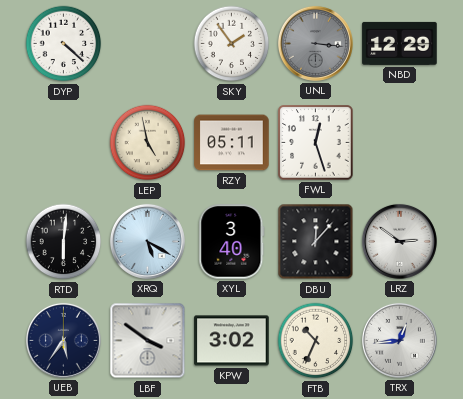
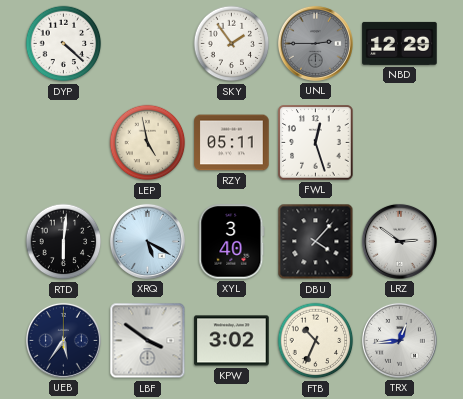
UNL: 3:16 -> 2:45 (315, 43)
DBU: 12:07 -> 4:07 (316, 242)
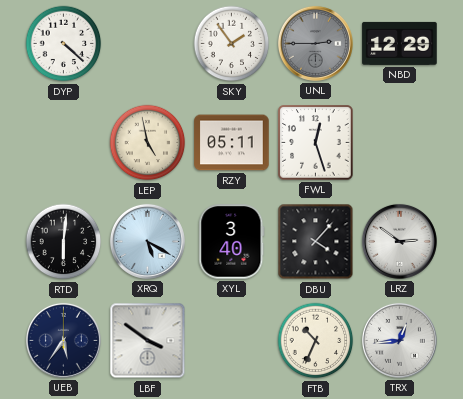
KPW: 3:02 -> none (232, 341)
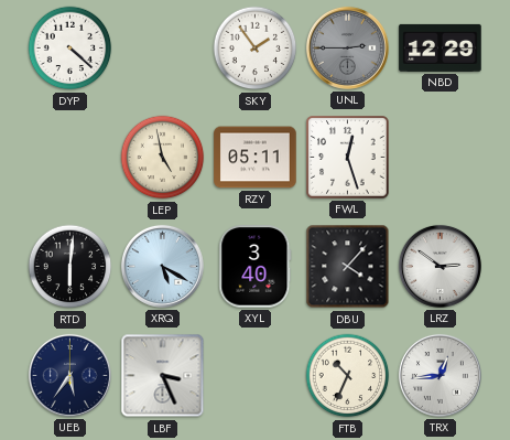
LBF: 3:51 -> 3:26 (163, 376)
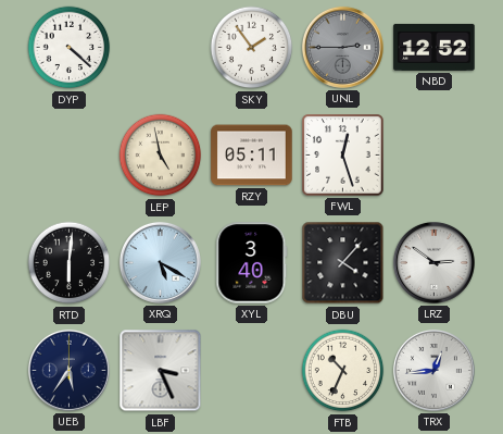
NBD: 12:29 -> 12:52 (435, 47)
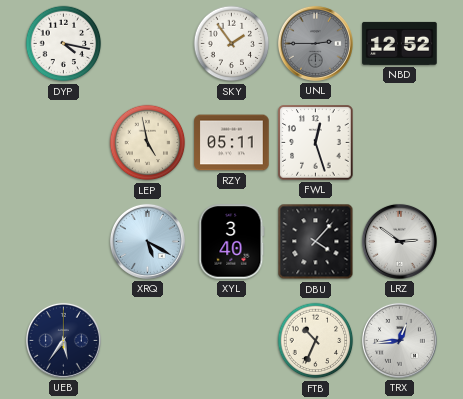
DYP: 4:22 -> 4:17 (64, 44)
RTD: 6:01 -> none (70, 263)
LBF: 3:26 -> none (161, 371)
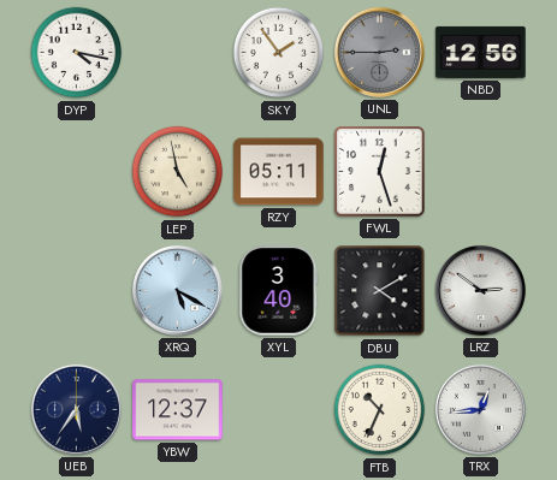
NBD: 12:52 -> 12:56 (481, 52)
DBU: 4:07 -> 4:10 (380, 291)
YBW: none -> 12:37 (178, 410)
